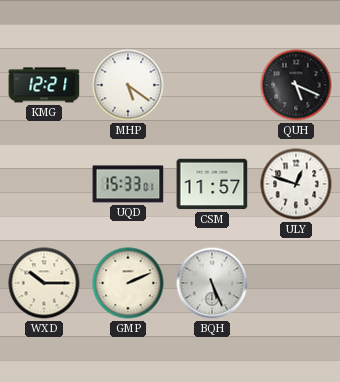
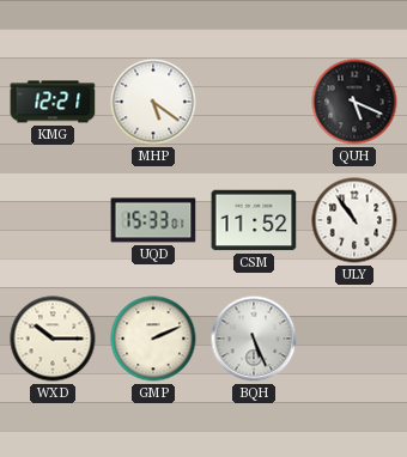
CSM: 11:57 -> 11:52 (254, 220)
ULY: 12:48 -> 10:54 (354, 220)
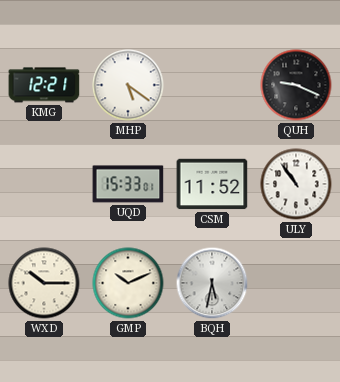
QUH: 5:19 -> 9:19 (296, 85)
GMP: 2:11 -> 10:11 (128, 283)
BQH: 5:26 -> 5:32 (212, 283)
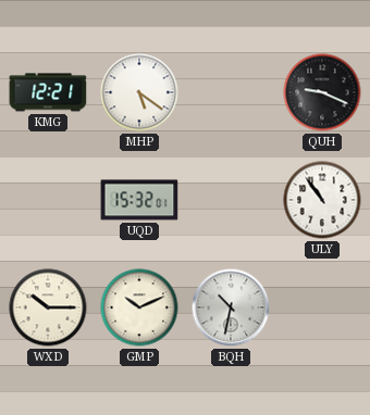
UQD: 15:33 -> 15:32 (139, 200)
CSM: 11:52 -> none (212, 184)
BQH: 5:32 -> 10:32 (231, 307)
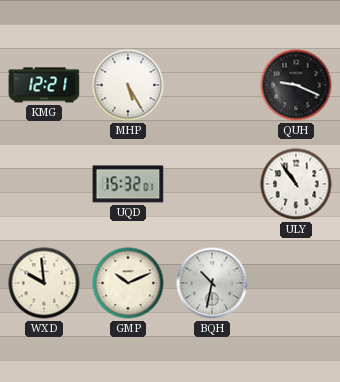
MHP: 5:21 -> 5:25 (128, 85)
WXD: 10:15 -> 9:59 (44, 283)
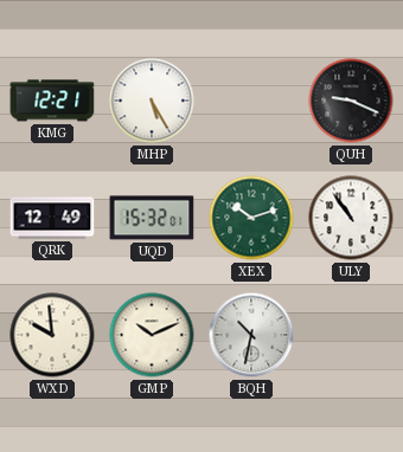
QRK: none -> 12:49 (52, 218)
XEX: none -> 10:12 (251, 218)
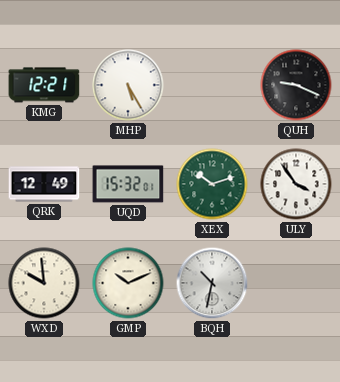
ULY: 10:54 -> 3:54 (296, 184)
